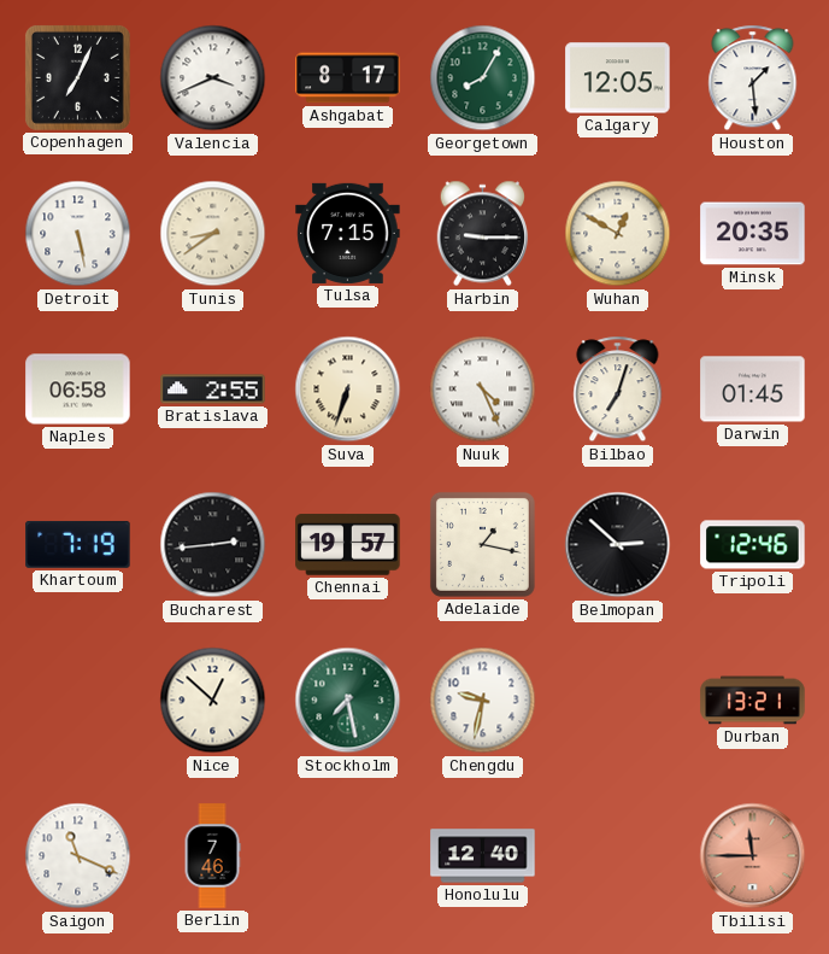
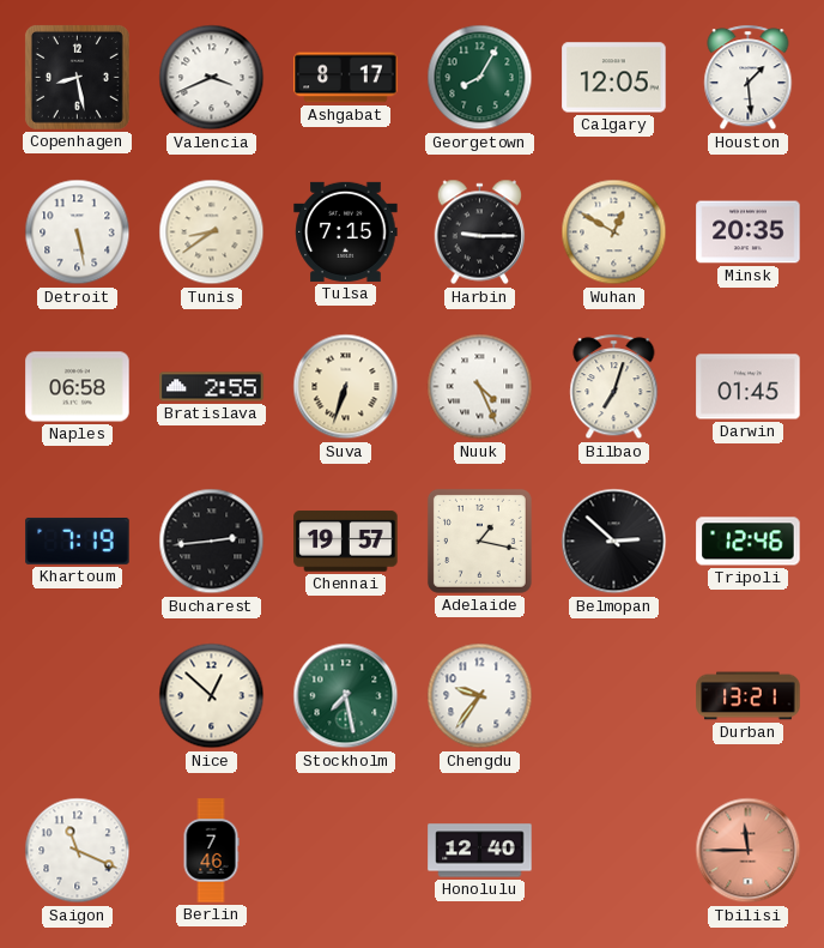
Copenhagen: 7:04 -> 8:28 (77, 77)
Chengdu: 9:32 -> 9:36 (480, 696)
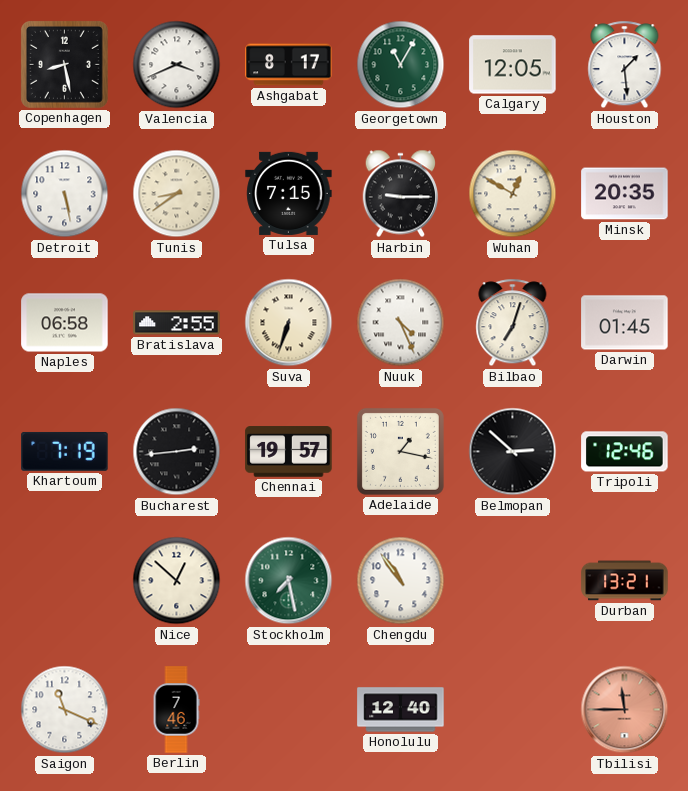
Georgetown: 8:05 -> 11:05 (401, 65)
Chengdu: 9:36 -> 10:54 (401, 581)
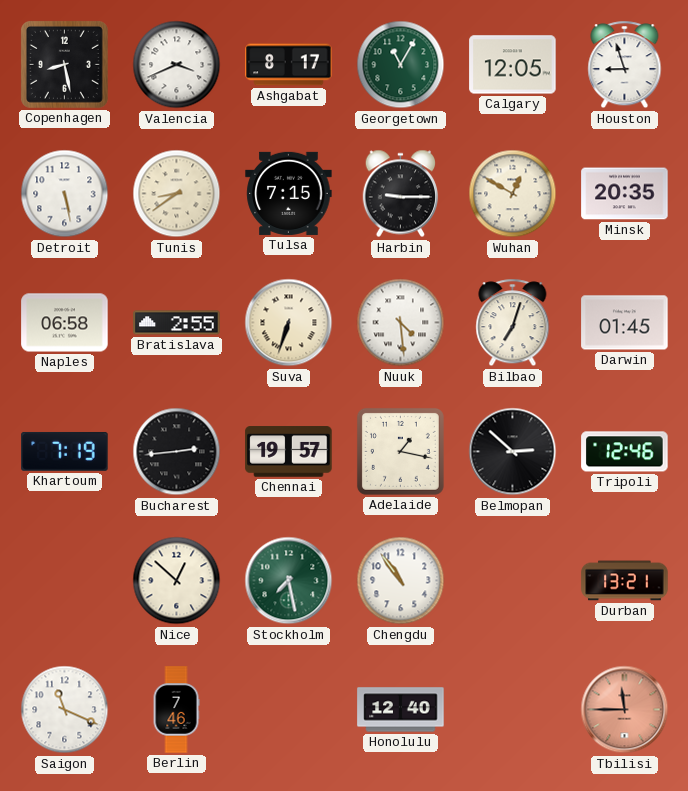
Houston: 1:29 -> 8:57 (625, 65)
Nuuk: 4:26 -> 4:29 (401, 323)
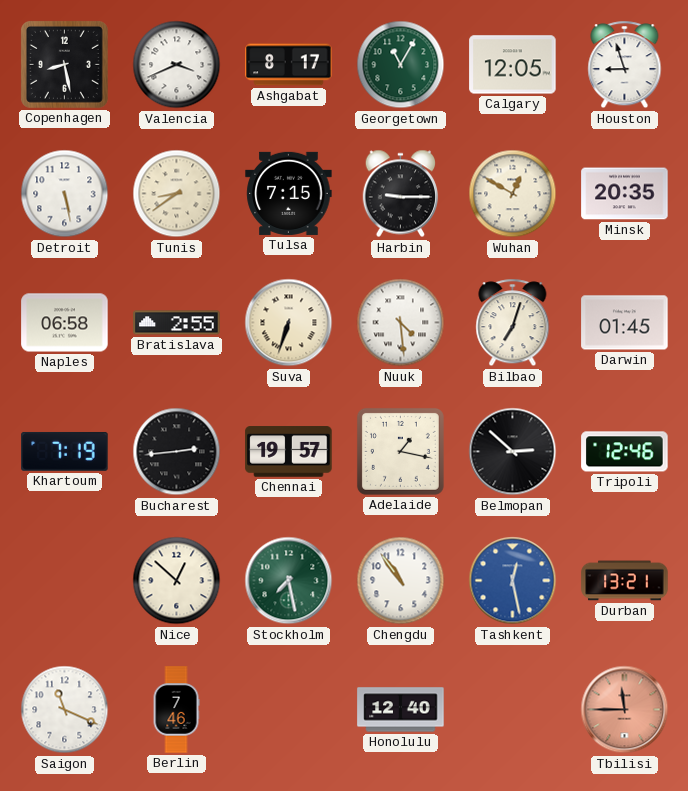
Tashkent: none -> 12:28 (513, 581)
